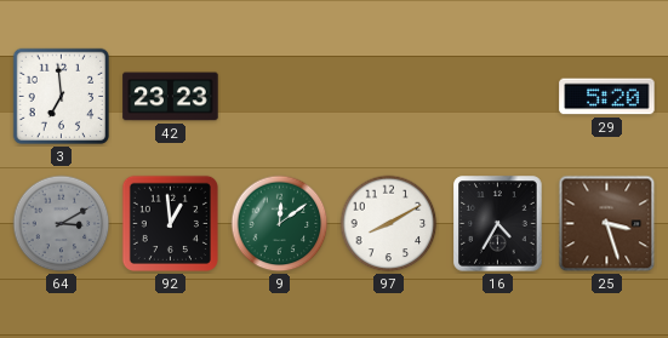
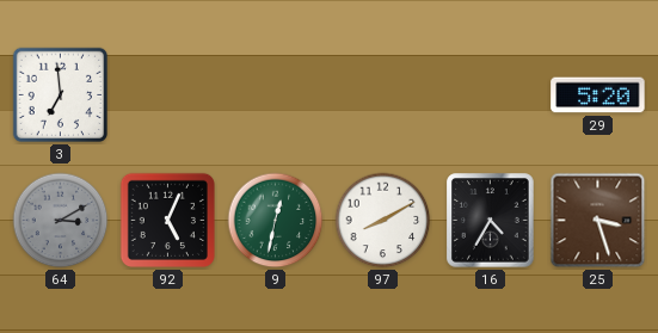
42: 23:23 -> none (171, 97)
92: 12:59 -> 5:04 (167, 220)
9: 12:09 -> 12:32 (276, 221)
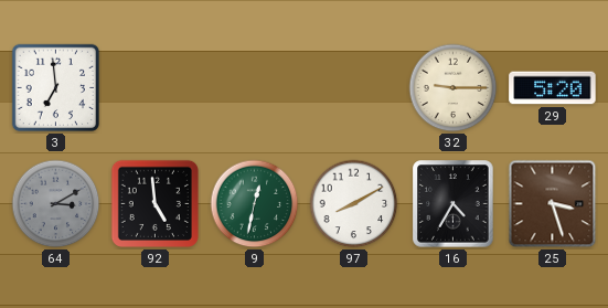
32: none -> 9:15 (454, 88)
92: 5:04 -> 4:59 (154, 203)
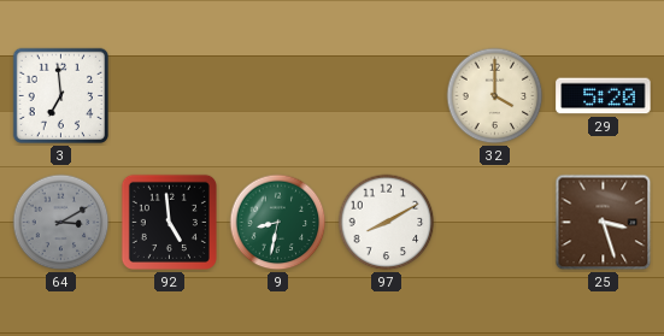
32: 9:15 -> 4:00 (495, 96)
9: 12:32 -> 8:32 (278, 223)
16: 4:35 -> none (454, 204)
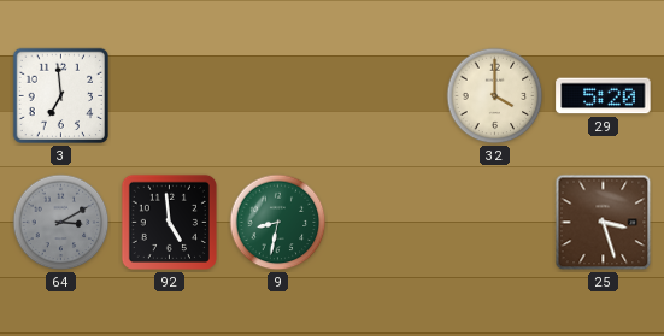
97: 8:10 -> none (387, 223)
